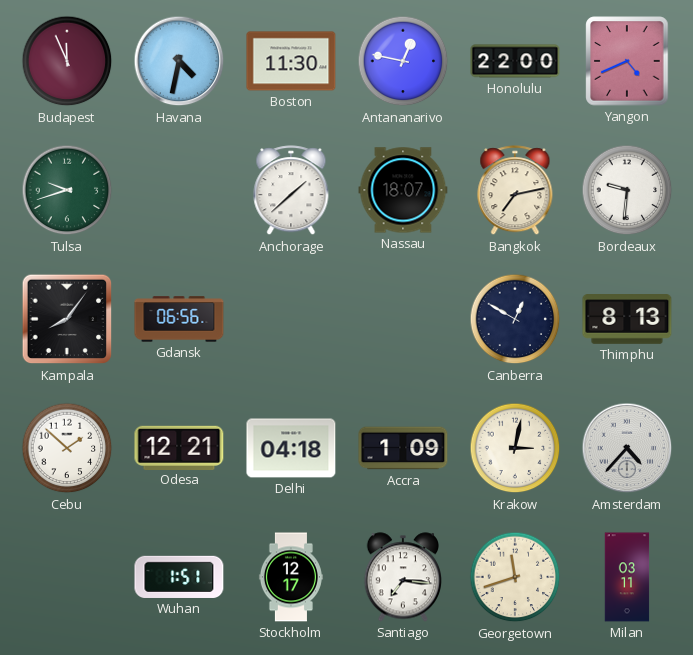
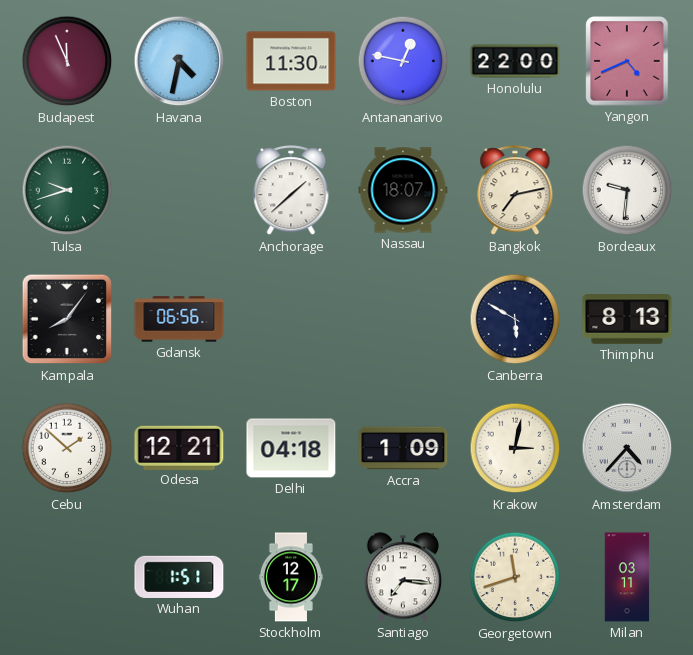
Canberra: 12:50 -> 5:50 (515, 319)
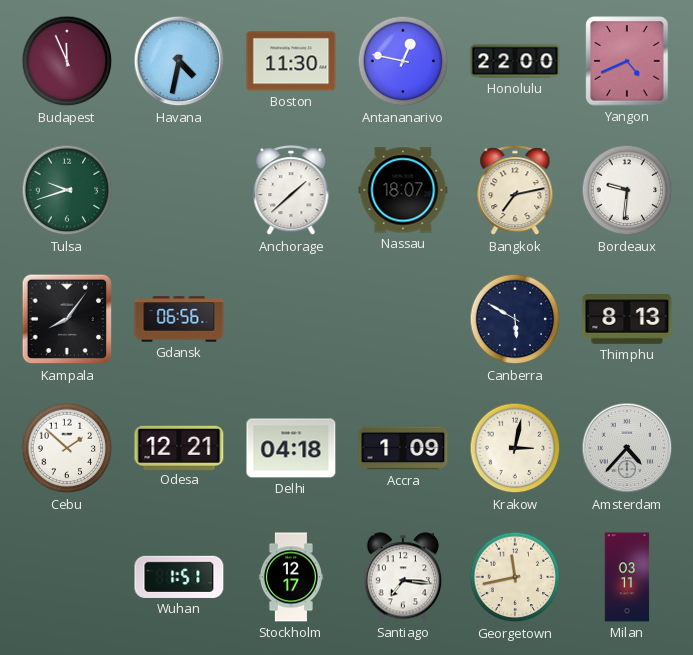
Georgetown: 11:42 -> 11:43 (515, 577)
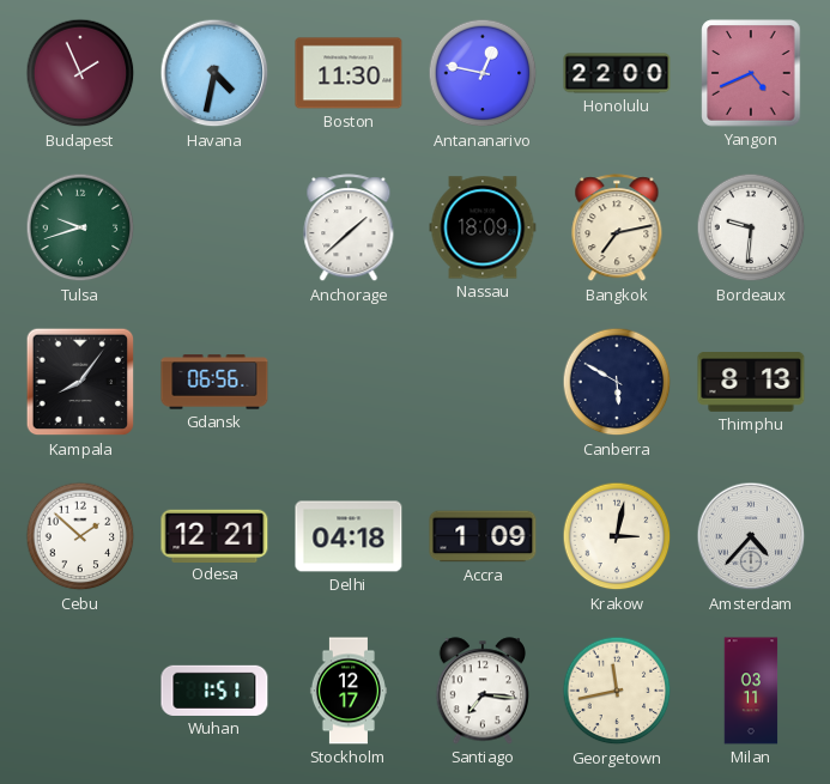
Budapest: 11:56 -> 1:56 (80, 73)
Nassau: 18:07 -> 18:09 (483, 227)
